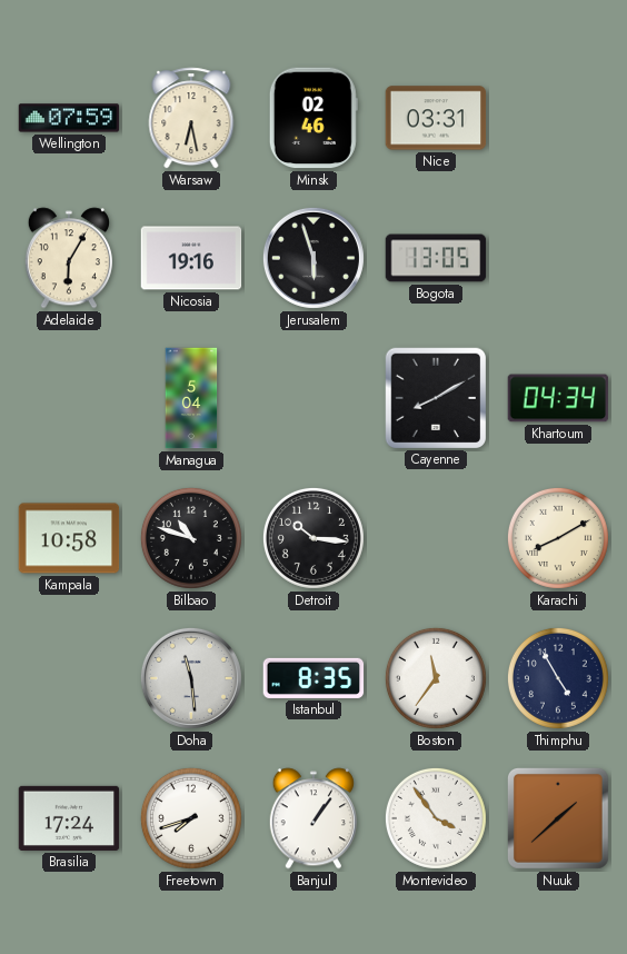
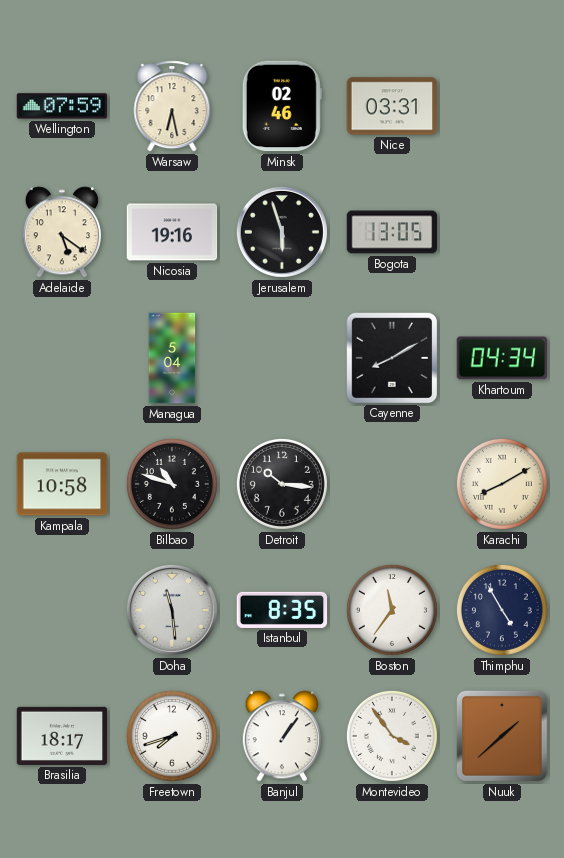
Adelaide: 6:05 -> 5:21 (62, 232)
Brasilia: 17:24 -> 18:17 (62, 736)
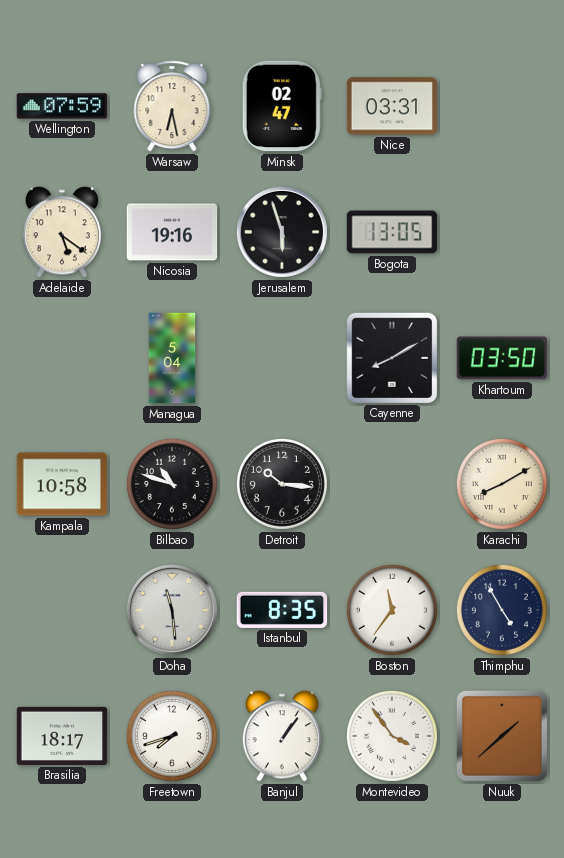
Minsk: 02:46 -> 02:47 (282, 106)
Khartoum: 04:34 -> 03:50 (502, 358)
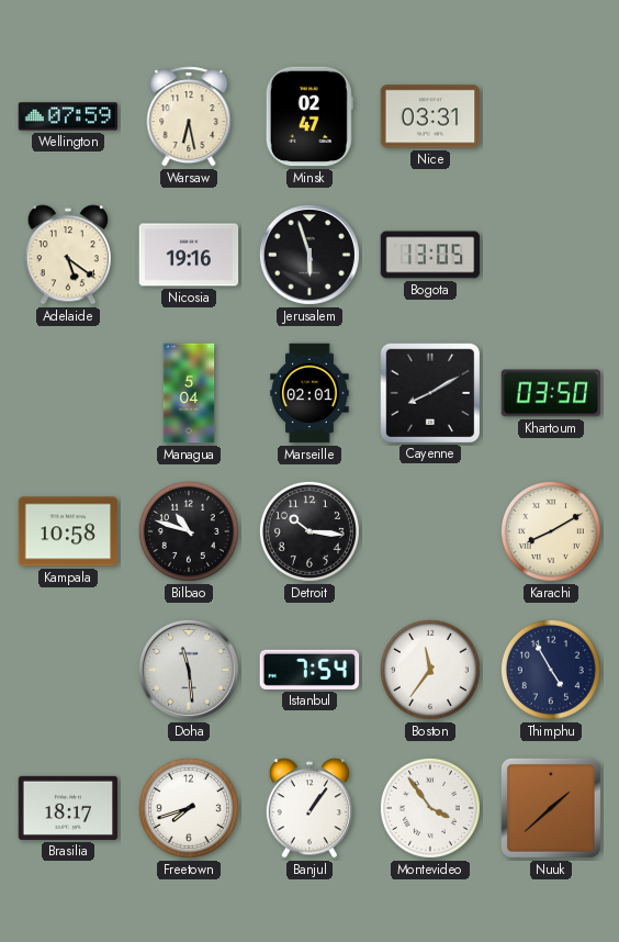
Marseille: none -> 02:01 (309, 393)
Istanbul: 8:35 -> 7:54 (309, 670)
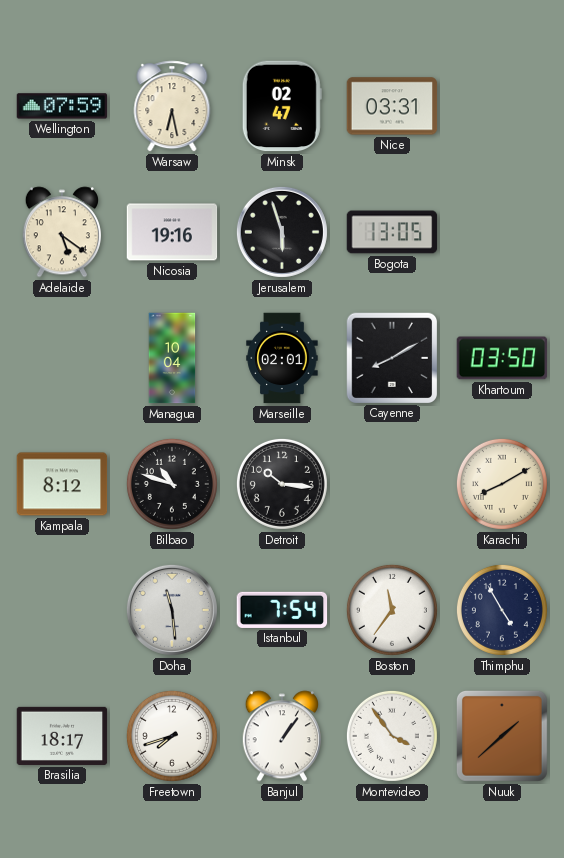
Managua: 5:04 -> 10:04 (172, 358)
Kampala: 10:58 -> 8:12 (62, 484)
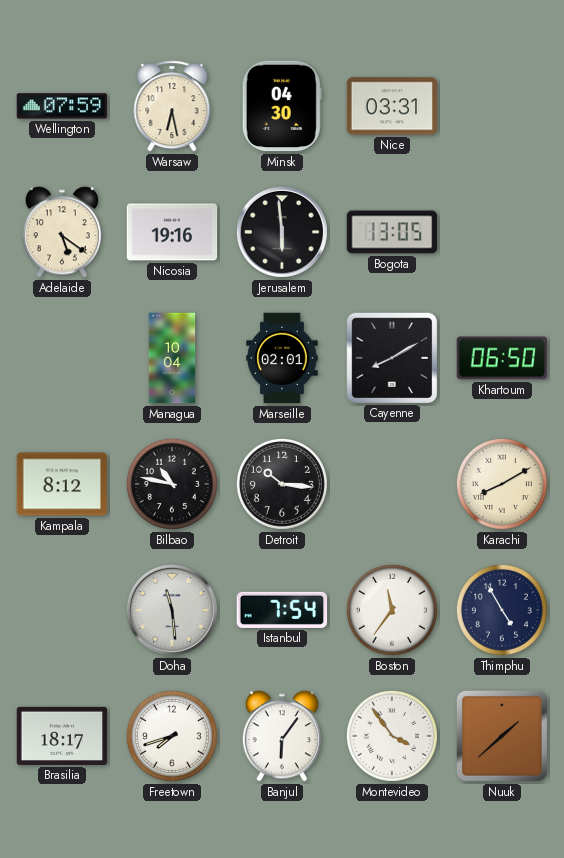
Minsk: 02:47 -> 04:30 (282, 106)
Jerusalem: 5:57 -> 5:59 (282, 232)
Khartoum: 03:50 -> 06:50 (502, 358)
Bilbao: 10:48 -> 10:47 (172, 484)
Banjul: 1:06 -> 6:06 (282, 736)
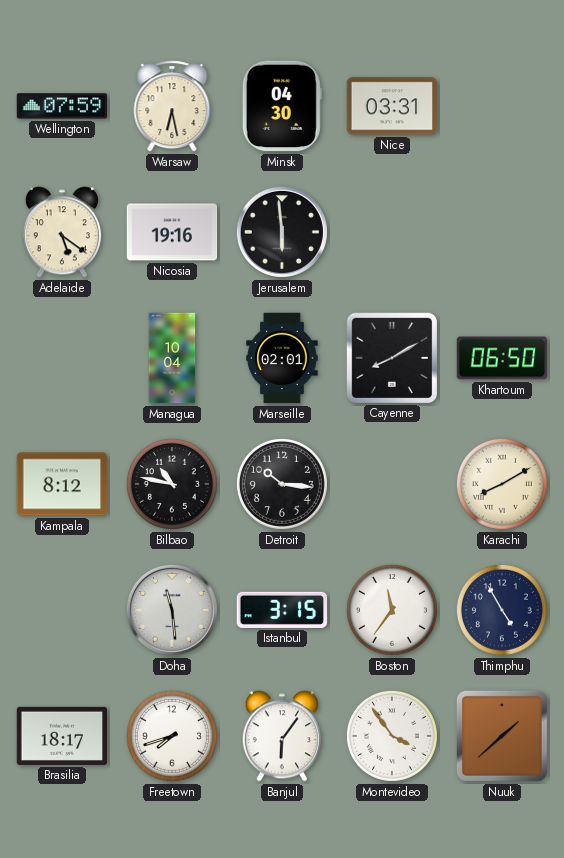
Bogota: 13:05 -> none (392, 232)
Istanbul: 7:54 -> 3:15 (282, 610)
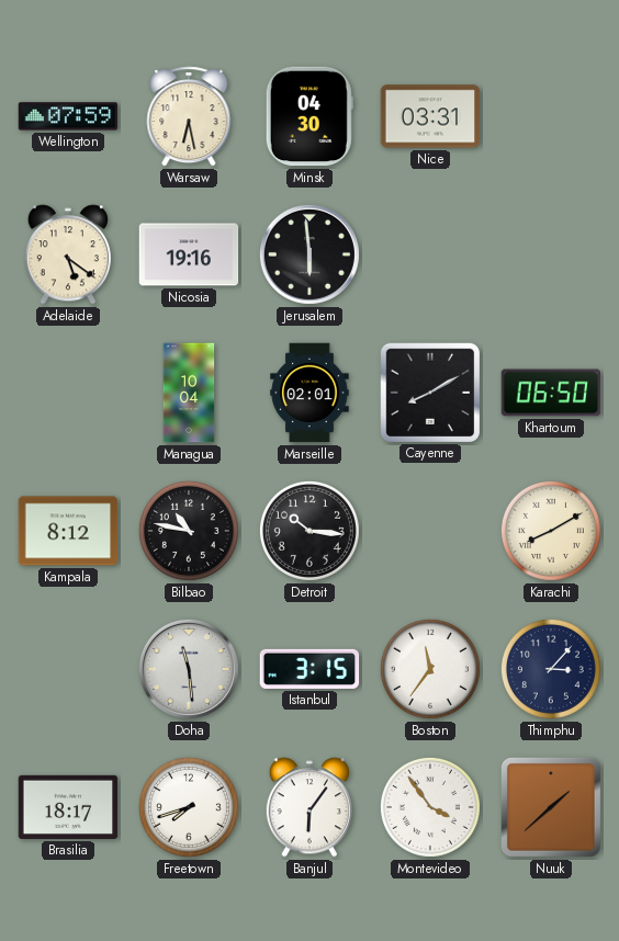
Thimphu: 4:55 -> 3:07 (551, 669)
